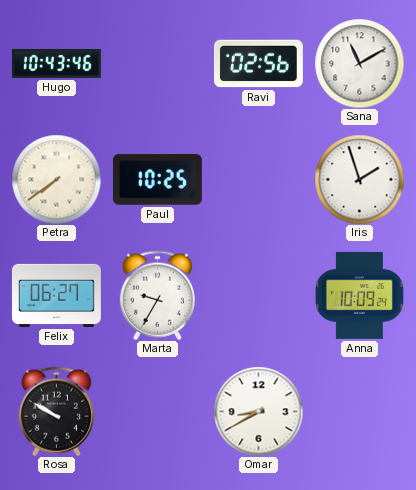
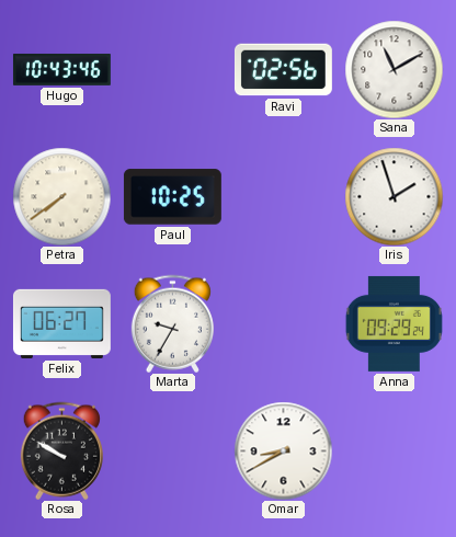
Anna: 10:09 -> 09:29 (394, 323)
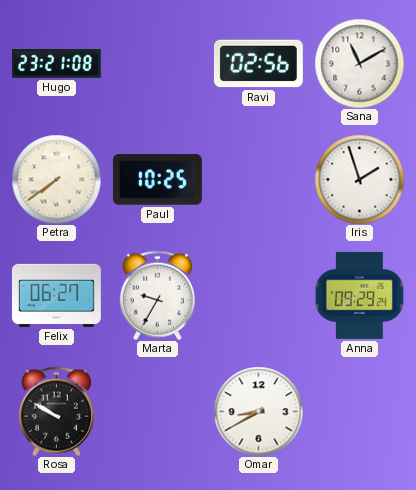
Hugo: 10:43 -> 23:21 (56, 63)
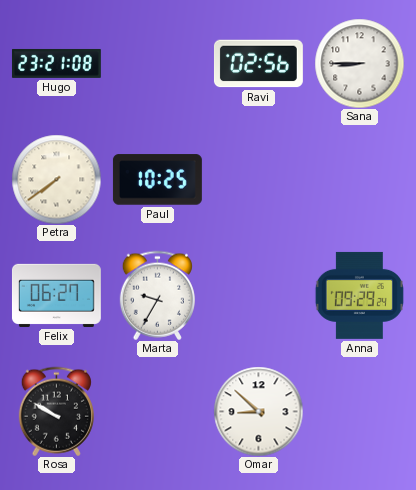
Sana: 11:10 -> 8:45 (359, 63)
Iris: 1:57 -> none (359, 179)
Omar: 8:40 -> 8:52 (258, 411)
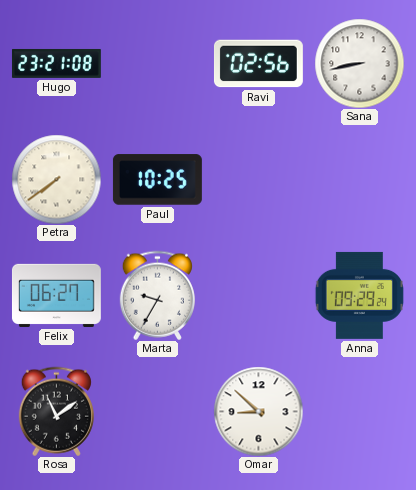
Sana: 8:45 -> 8:43 (359, 63)
Rosa: 9:50 -> 11:09 (56, 411)
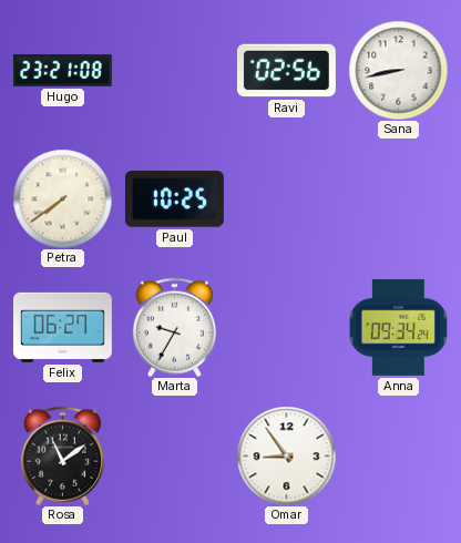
Anna: 09:29 -> 09:34 (398, 327)
Omar: 8:52 -> 8:54 (286, 455)
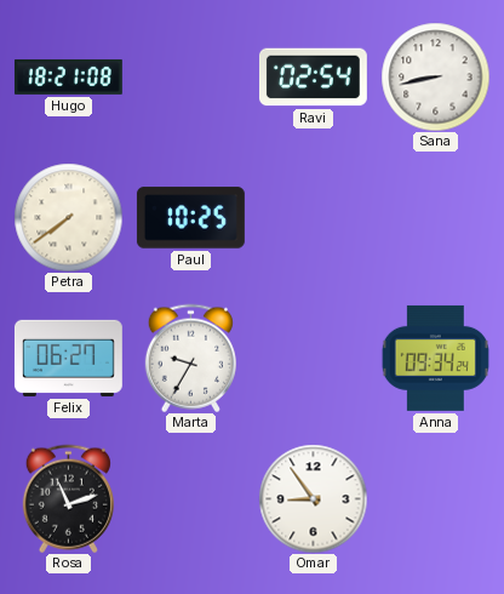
Hugo: 23:21 -> 18:21 (68, 76)
Ravi: 02:56 -> 02:54 (313, 78)
Rosa: 11:09 -> 11:12 (68, 498)
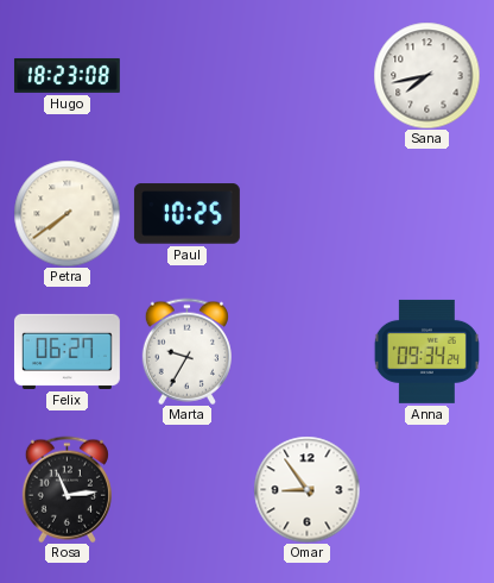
Hugo: 18:21 -> 18:23 (66, 75)
Ravi: 02:54 -> none (313, 78)
Sana: 8:43 -> 7:43 (426, 75)
Rosa: 11:12 -> 11:14 (66, 489)
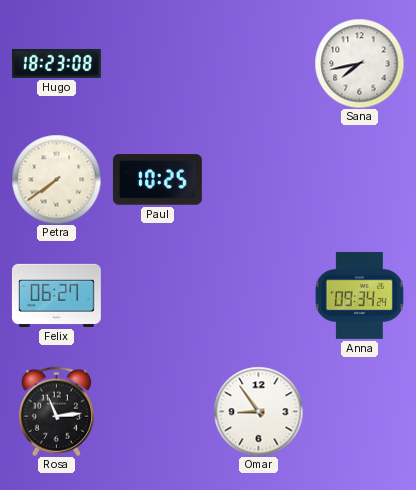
Marta: 9:35 -> none (186, 351)
